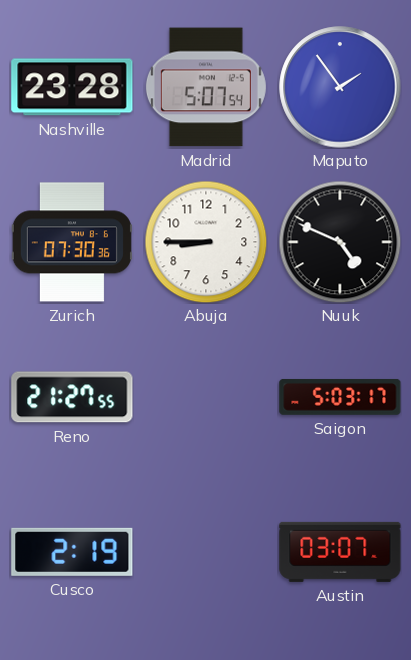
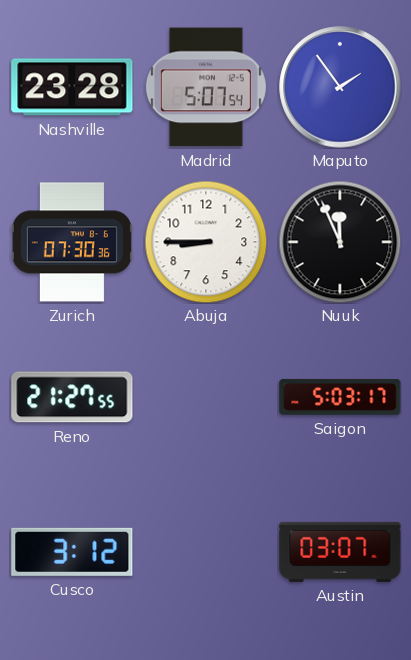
Nuuk: 4:49 -> 11:56 (340, 242)
Cusco: 2:19 -> 3:12 (72, 552)
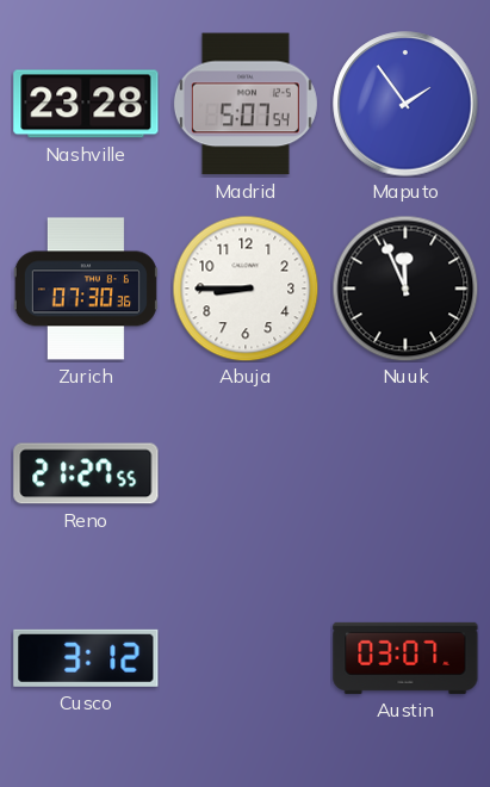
Saigon: 5:03 -> none (340, 397)
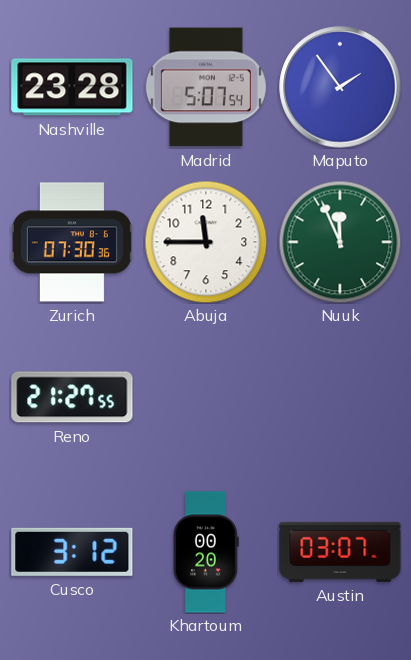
Abuja: 8:45 -> 11:45 (206, 242)
Nuuk dial: black -> green (340, 242)
Khartoum: none -> 00:20 (206, 552)
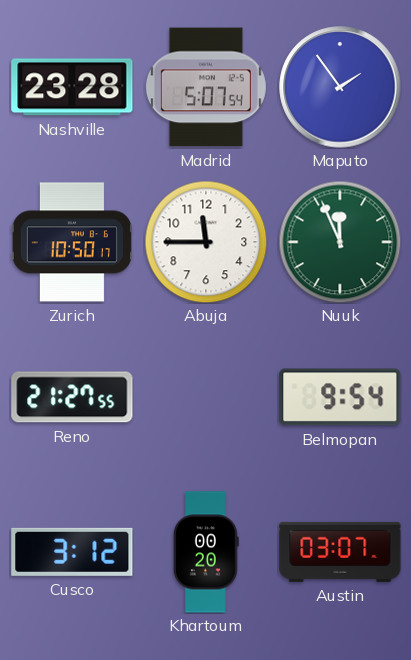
Zurich: 07:30 -> 10:50 (72, 242)
Belmopan: none -> 9:54 (340, 397)
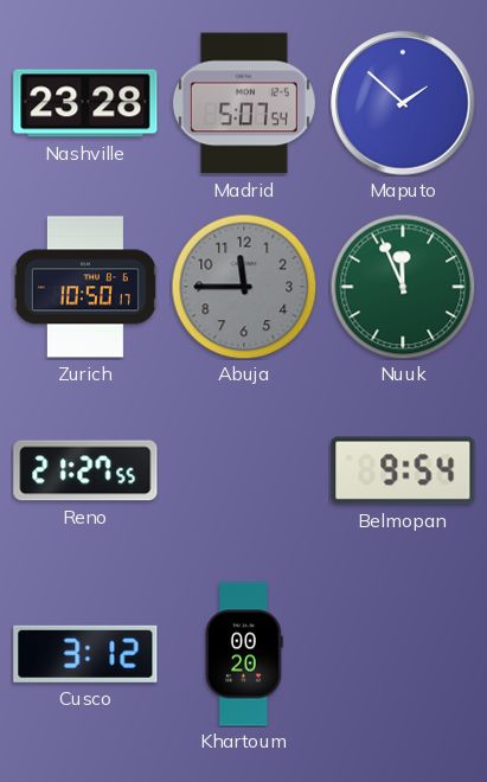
Maputo: 1:54 -> 1:52 (403, 103)
Abuja dial: white -> grey (244, 287)
Austin: 03:07 -> none (340, 552)
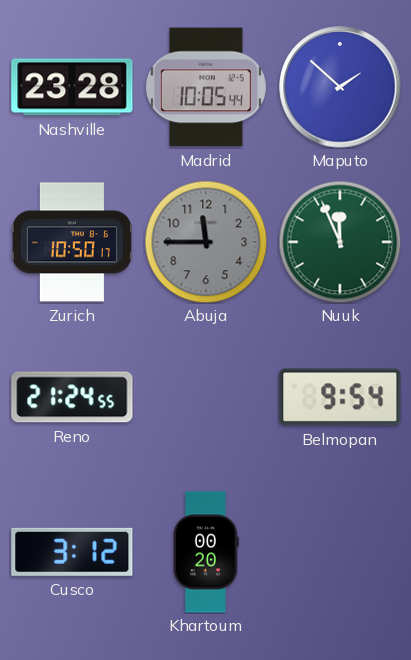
Madrid: 5:07 -> 10:05 (206, 87)
Reno: 21:27 -> 21:24 (72, 397)
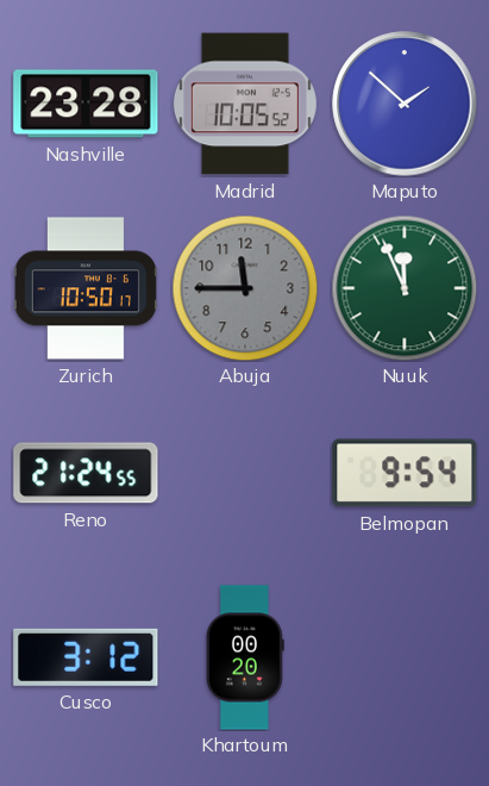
Madrid: 10:05:44 -> 10:05:52 (245, 104)
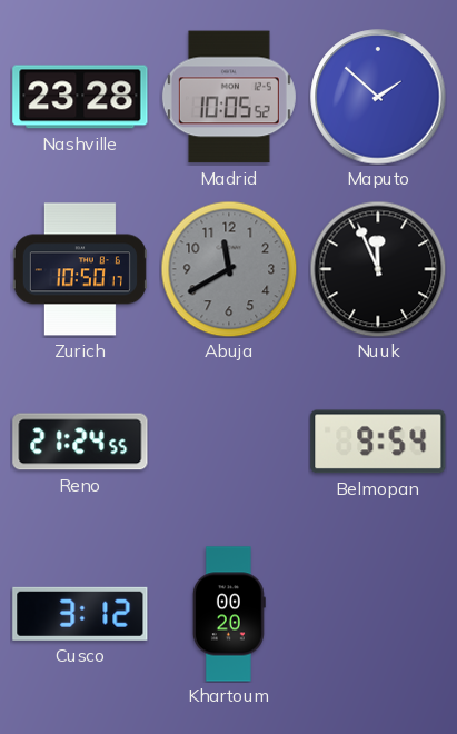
Abuja: 11:45 -> 11:40 (229, 269)
Nuuk dial: green -> black (378, 269)
